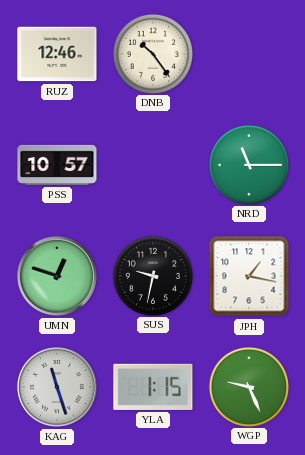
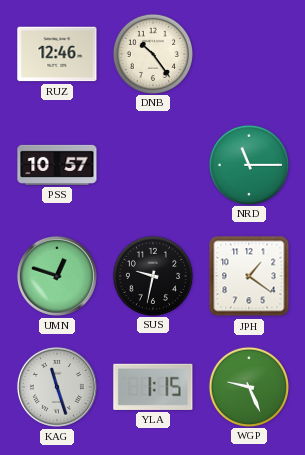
JPH: 1:17 -> 1:21 (249, 276)
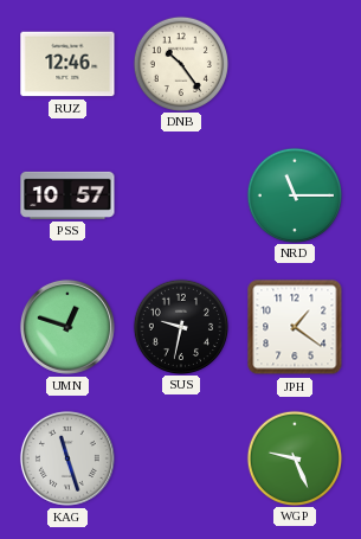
YLA: 1:15 -> none (153, 387)
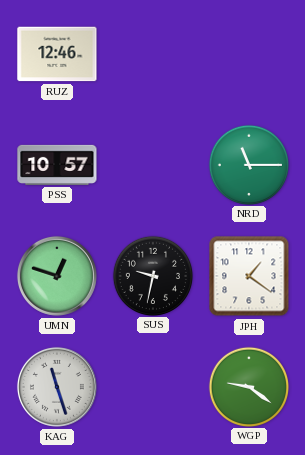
DNB: 10:24 -> none (180, 63)
WGP: 9:26 -> 9:21 (248, 386)
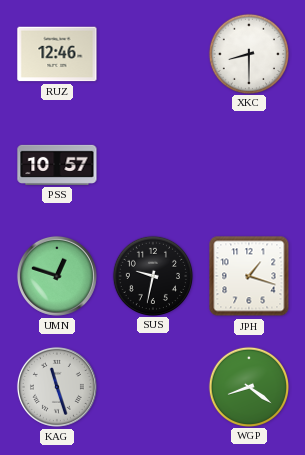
XKC: none -> 8:30 (248, 53)
NRD: 11:15 -> none (248, 164)
JPH: 1:21 -> 1:18 (249, 276)
WGP: 9:21 -> 8:21 (248, 386)
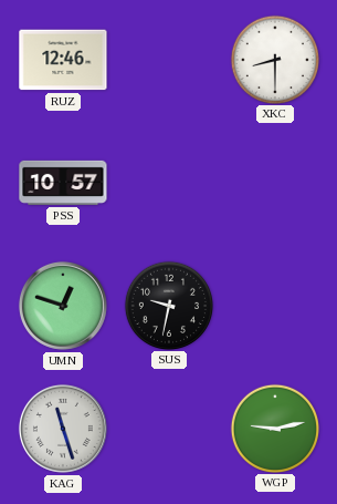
JPH: 1:18 -> none (249, 276)
WGP: 8:21 -> 9:13 (274, 428)
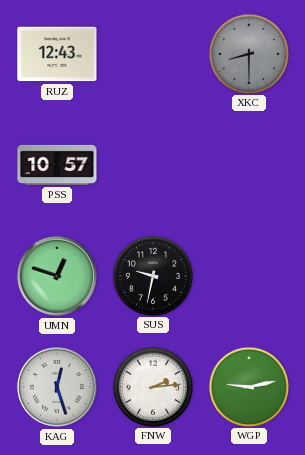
RUZ: 12:46 -> 12:43 (57, 54)
XKC dial: white -> grey (248, 53)
KAG: 11:27 -> 12:27 (57, 387)
FNW: none -> 2:14 (152, 386)
